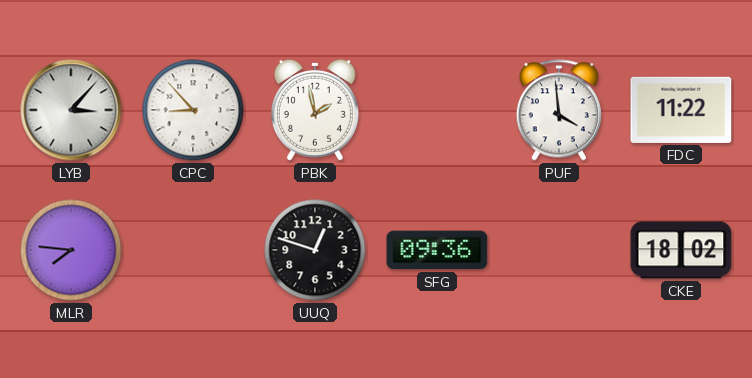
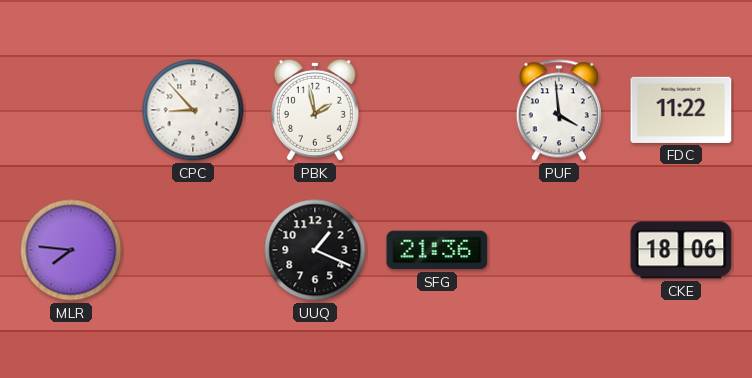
LYB: 3:07 -> none (71, 110)
UUQ: 12:48 -> 1:19 (315, 250)
SFG: 09:36 -> 21:36 (437, 250)
CKE: 18:02 -> 18:06 (681, 250)
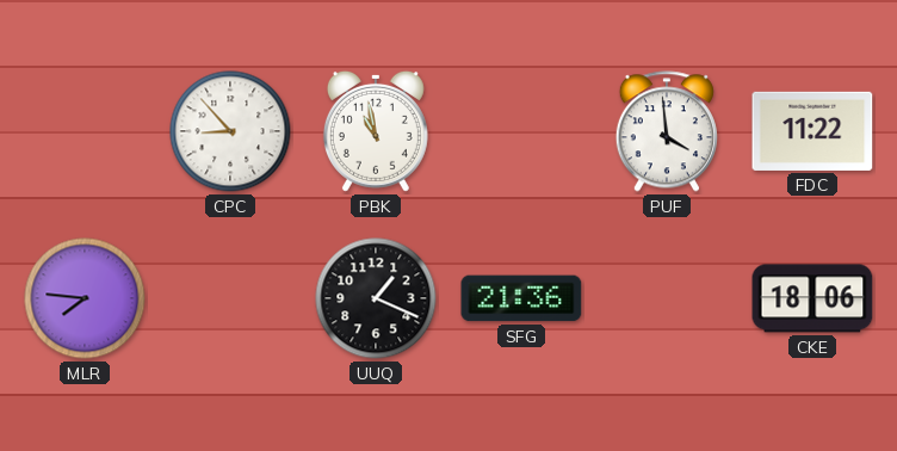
PBK: 1:58 -> 10:58 (376, 131)
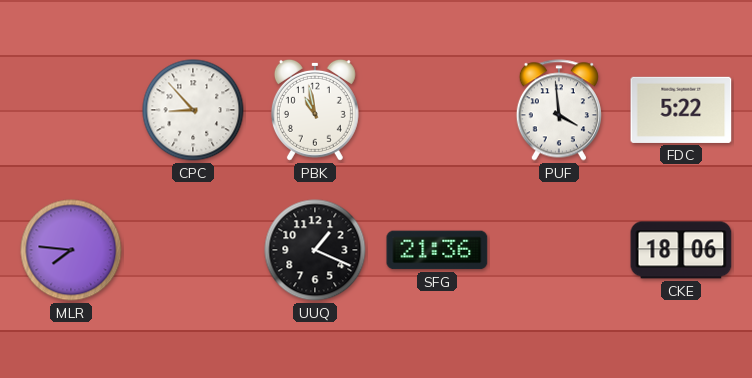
FDC: 11:22 -> 5:22 (681, 110)
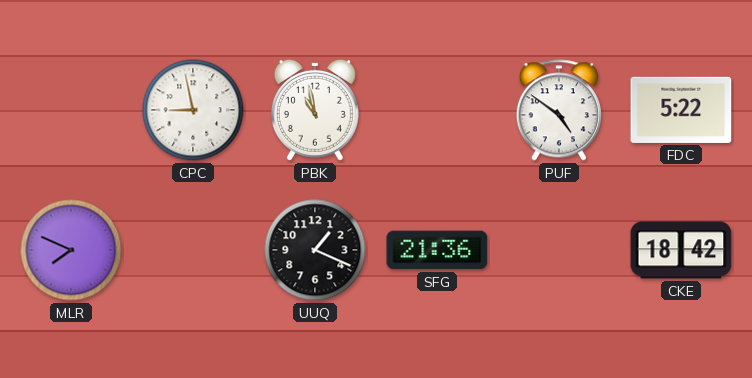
CPC: 8:53 -> 8:58 (193, 110)
PUF: 3:59 -> 4:51 (559, 110)
MLR: 7:46 -> 7:49 (71, 250)
CKE: 18:06 -> 18:42 (681, 250)
